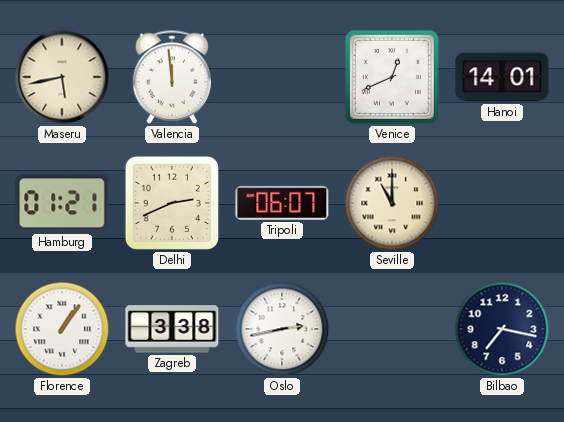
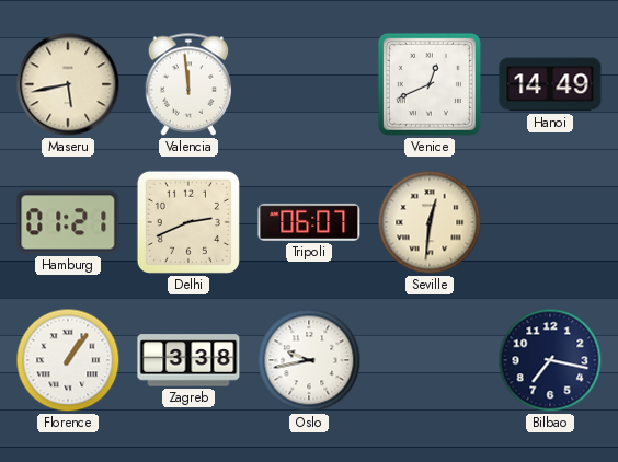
Hanoi: 14:01 -> 14:49 (550, 84)
Seville: 11:00 -> 12:31 (430, 222)
Oslo: 2:43 -> 9:43 (309, 360)
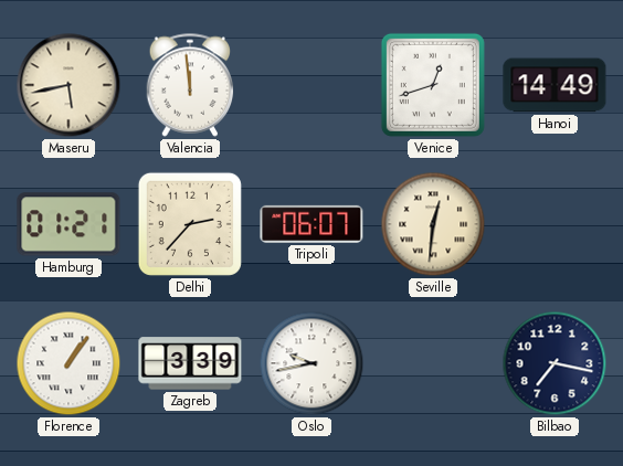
Venice: 12:41 -> 12:42 (433, 85)
Delhi: 2:41 -> 2:37 (190, 224)
Zagreb: 3:38 -> 3:39 (190, 363)
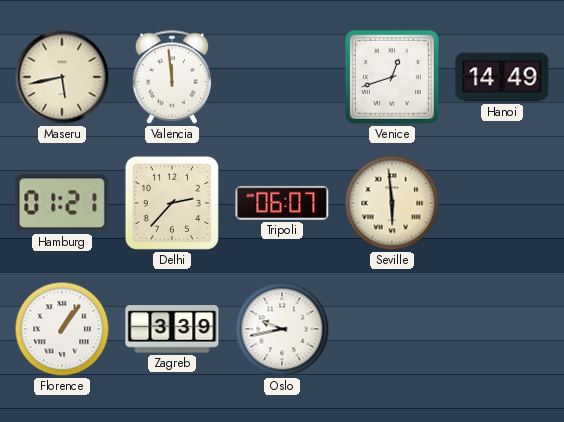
Seville: 12:31 -> 5:59 (392, 203)
Bilbao: 7:17 -> none (555, 363)
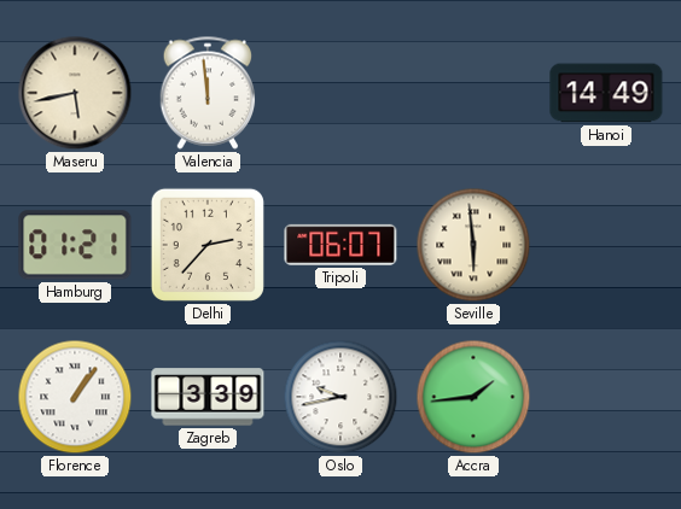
Venice: 12:42 -> none (392, 77)
Accra: none -> 1:44 (473, 397)
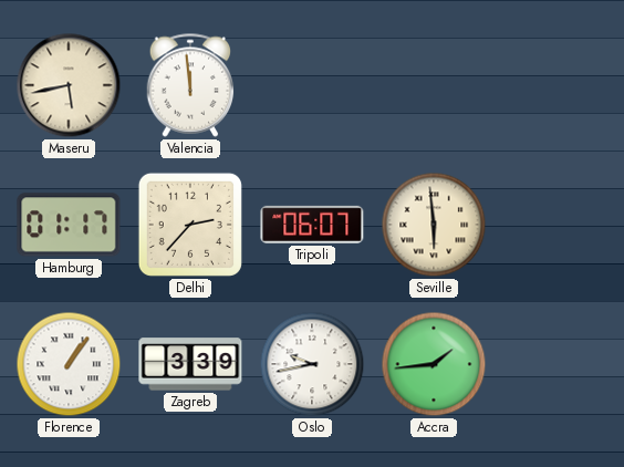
Hanoi: 14:49 -> none (606, 93)
Hamburg: 01:21 -> 01:17 (69, 225)
